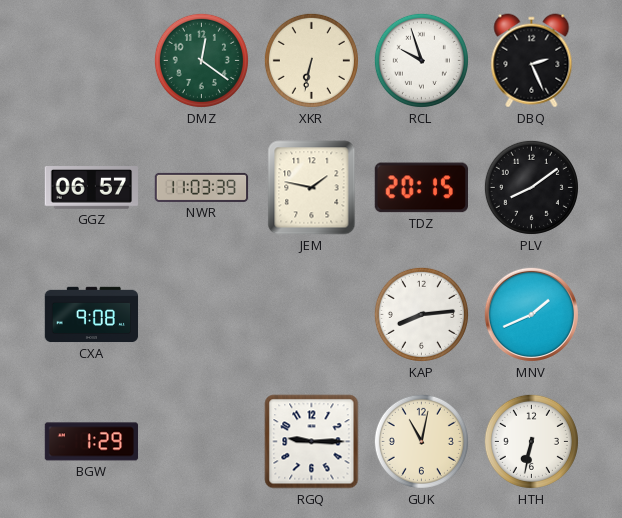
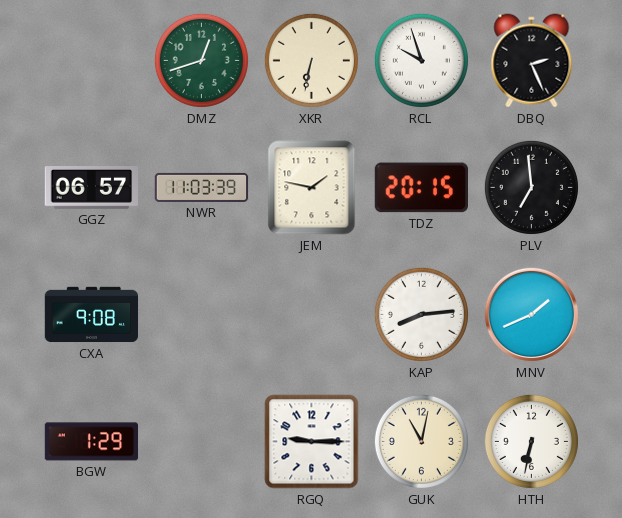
DMZ: 12:21 -> 12:42 (201, 60)
PLV: 8:09 -> 6:59 (531, 187)
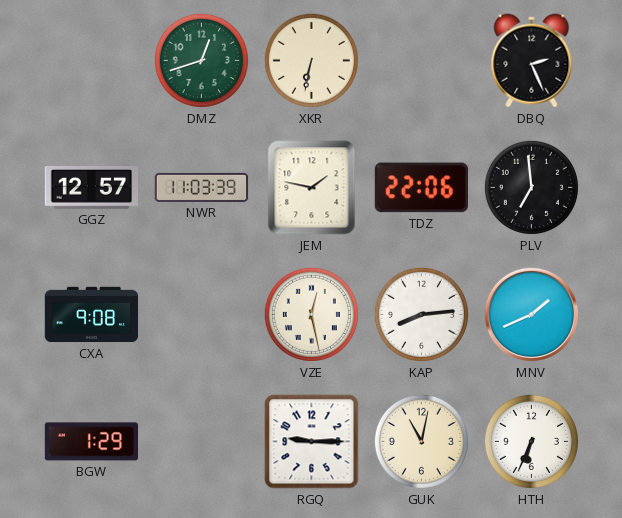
RCL: 9:57 -> none (421, 60)
GGZ: 06:57 -> 12:57 (91, 188)
TDZ: 20:15 -> 22:06 (421, 188)
VZE: none -> 12:28 (311, 314)
HTH: 6:32 -> 6:34 (531, 441)
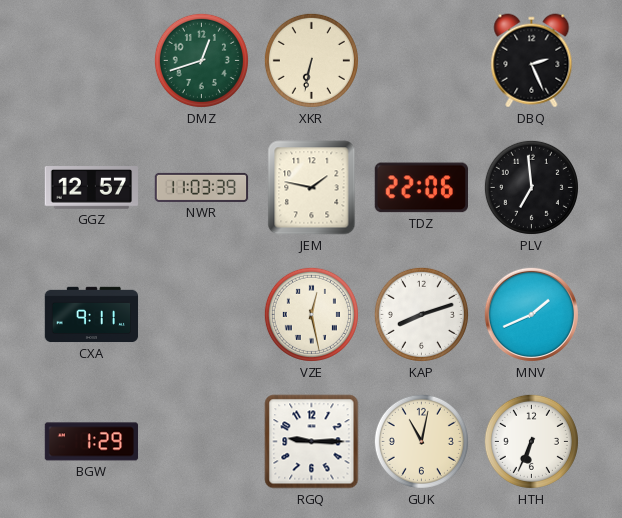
CXA: 9:08 -> 9:11 (92, 315)
KAP: 8:14 -> 8:12 (421, 314)
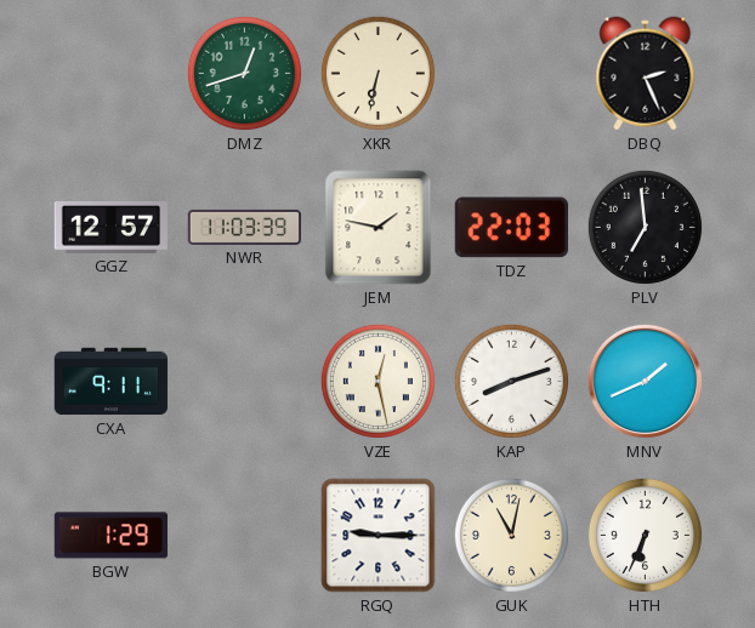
TDZ: 22:06 -> 22:03 (511, 228)
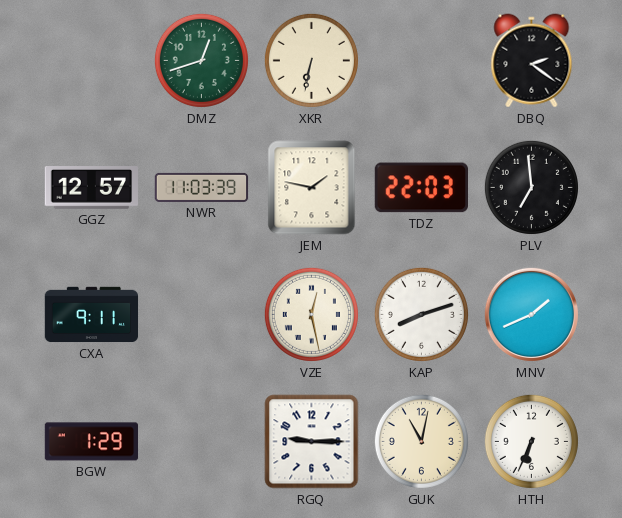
DBQ: 2:26 -> 2:21 (532, 61)
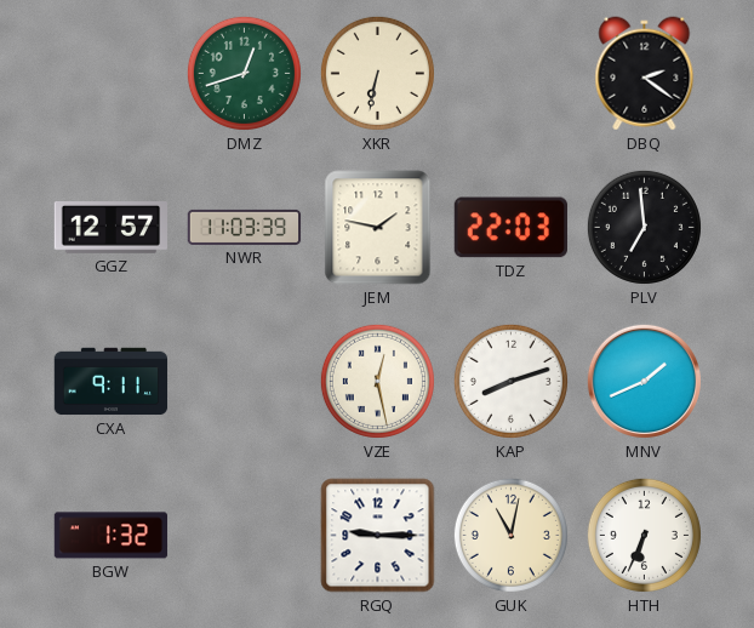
BGW: 1:29 -> 1:32 (112, 536)
